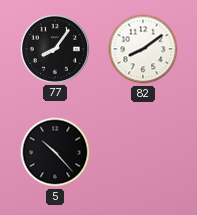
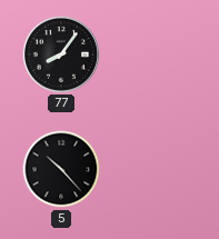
82: 8:09 -> none (143, 49)
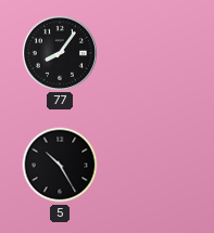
5: 10:23 -> 10:25 (60, 165)
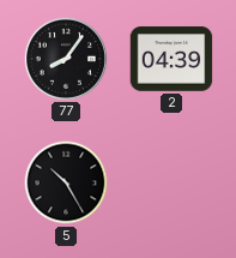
2: none -> 04:39 (171, 59)
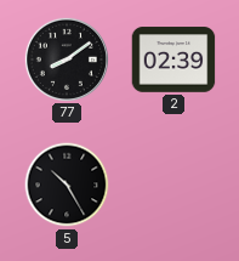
77: 8:06 -> 8:09 (66, 58)
2: 04:39 -> 02:39 (173, 59)
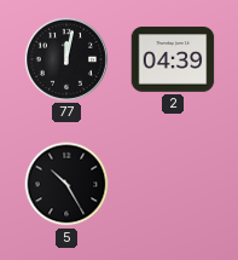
77: 8:09 -> 12:02 (65, 58)
2: 02:39 -> 04:39 (173, 59)
